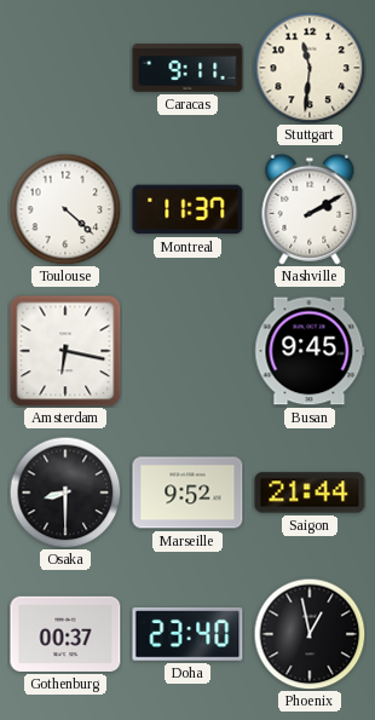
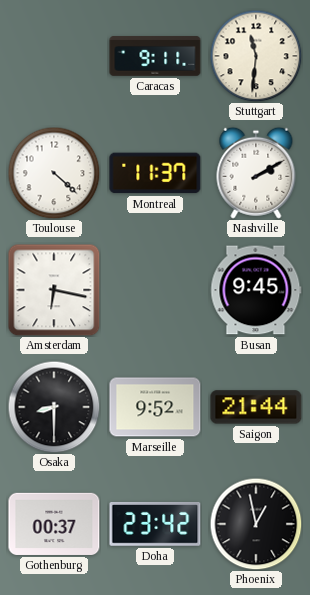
Doha: 23:40 -> 23:42 (155, 524)
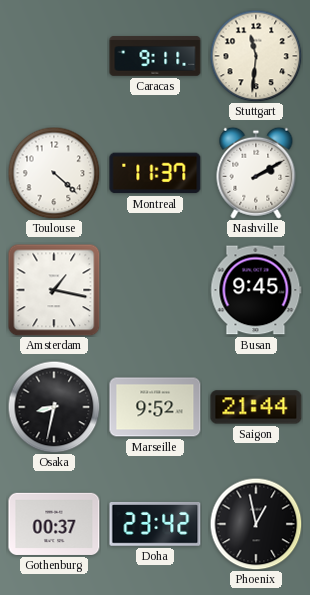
Amsterdam: 6:17 -> 1:17 (54, 290)
Osaka: 8:30 -> 8:32 (54, 407)
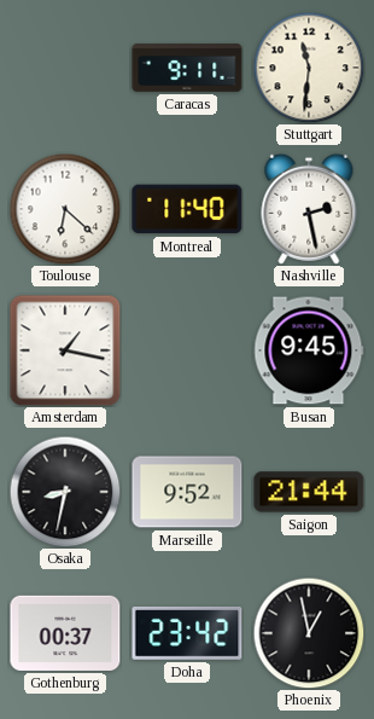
Toulouse: 4:22 -> 6:22 (65, 209)
Montreal: 11:37 -> 11:40 (187, 209)
Nashville: 2:10 -> 2:28 (309, 209)
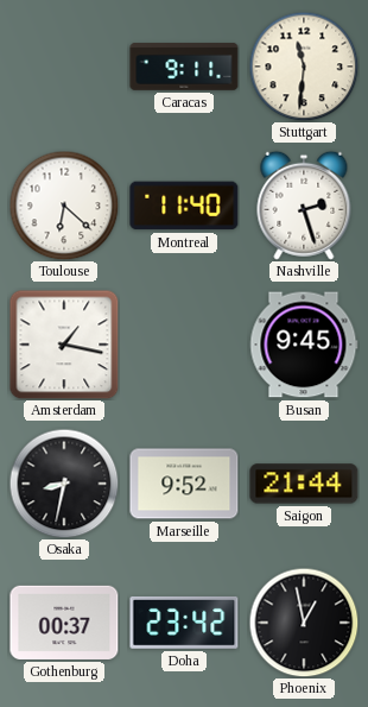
Nashville: 2:28 -> 2:27 (304, 206)
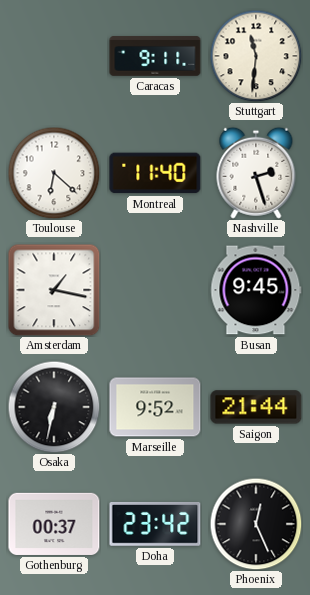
Osaka: 8:32 -> 6:32 (54, 407)
Phoenix: 12:58 -> 12:26 (256, 524)
